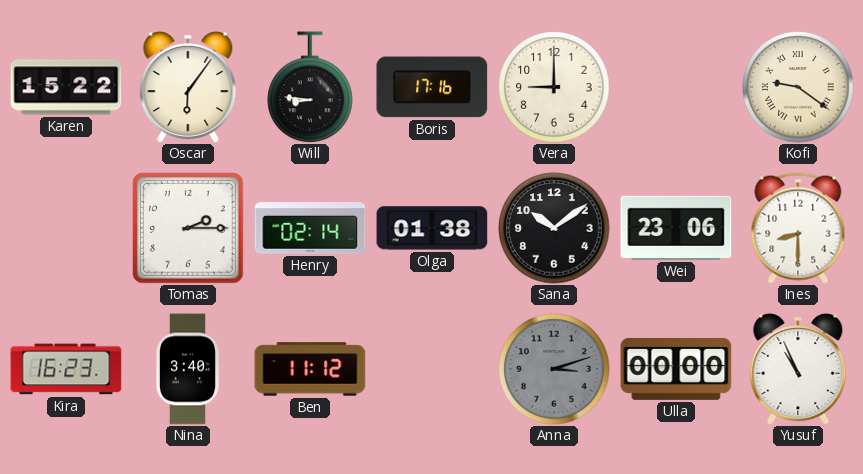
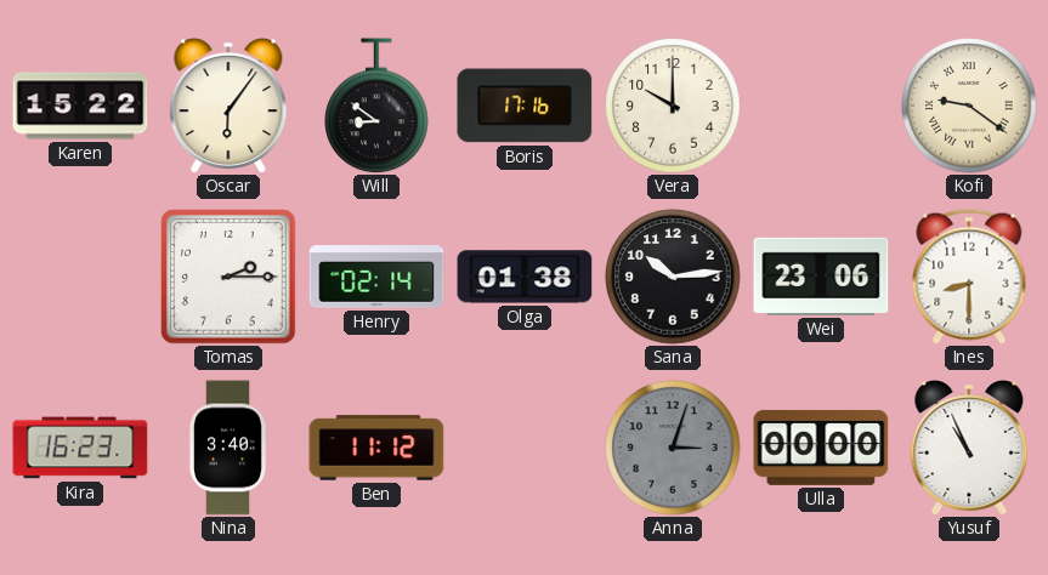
Will: 8:46 -> 8:51 (376, 106)
Vera: 9:00 -> 10:00 (673, 106)
Sana: 10:09 -> 10:14 (673, 277)
Anna: 3:12 -> 3:03 (673, 448)
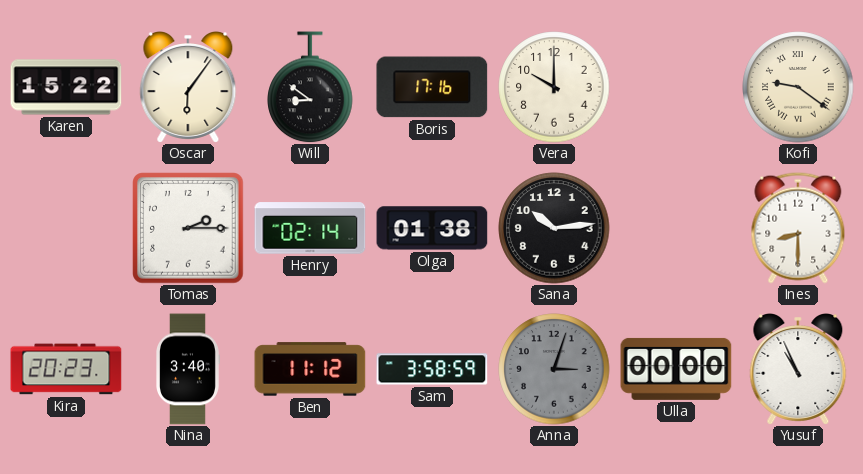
Wei: 23:06 -> none (821, 277)
Kira: 16:23 -> 20:23 (66, 369)
Sam: none -> 3:58 (432, 369)
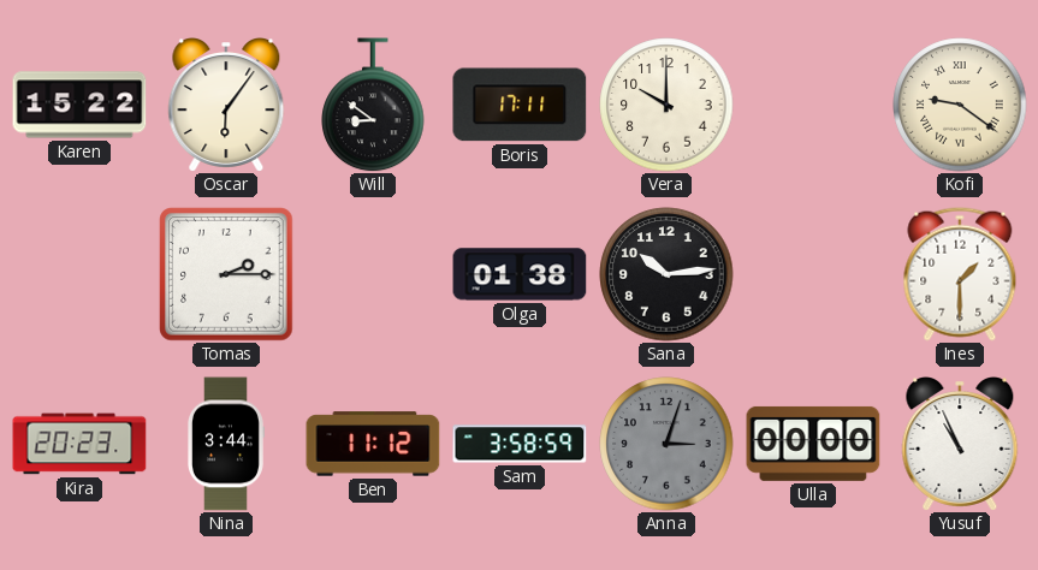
Boris: 17:16 -> 17:11 (520, 105)
Henry: 02:14 -> none (310, 228)
Ines: 8:30 -> 1:30 (960, 274)
Nina: 3:40 -> 3:44 (226, 444)
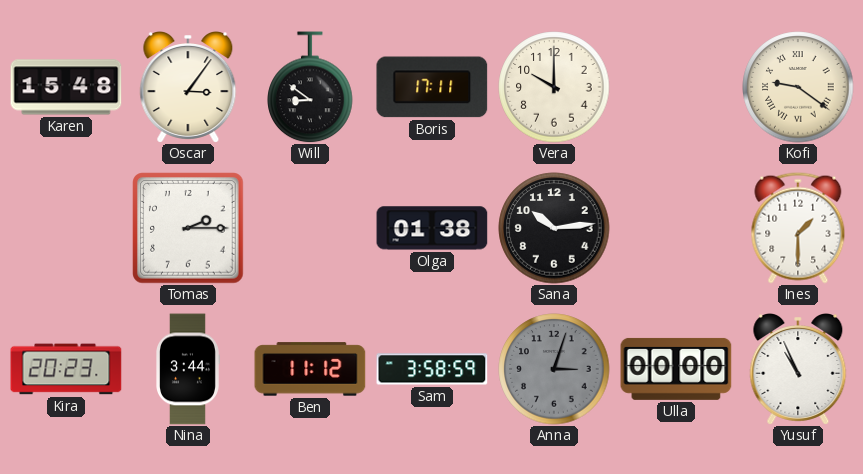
Karen: 15:22 -> 15:48 (66, 87)
Oscar: 6:06 -> 3:06 (188, 88)
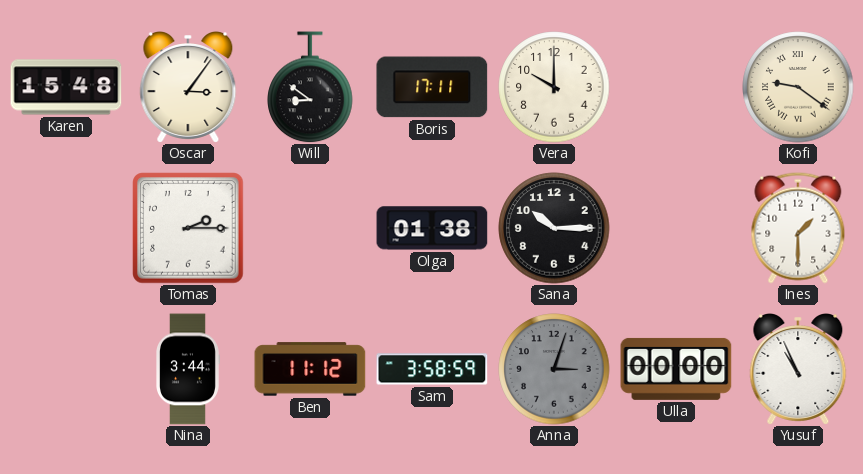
Sana: 10:14 -> 10:15 (554, 228)
Kira: 20:23 -> none (66, 369)
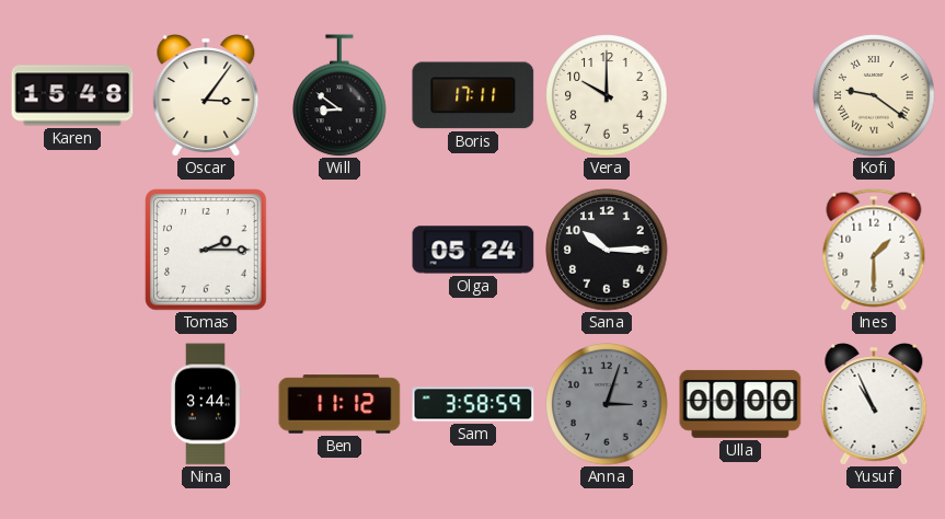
Olga: 01:38 -> 05:24 (473, 250)
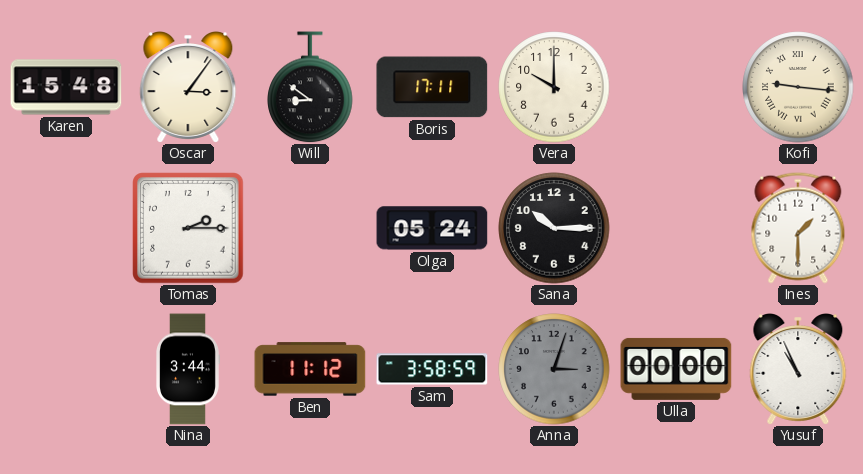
Kofi: 9:21 -> 9:16 (798, 87)
